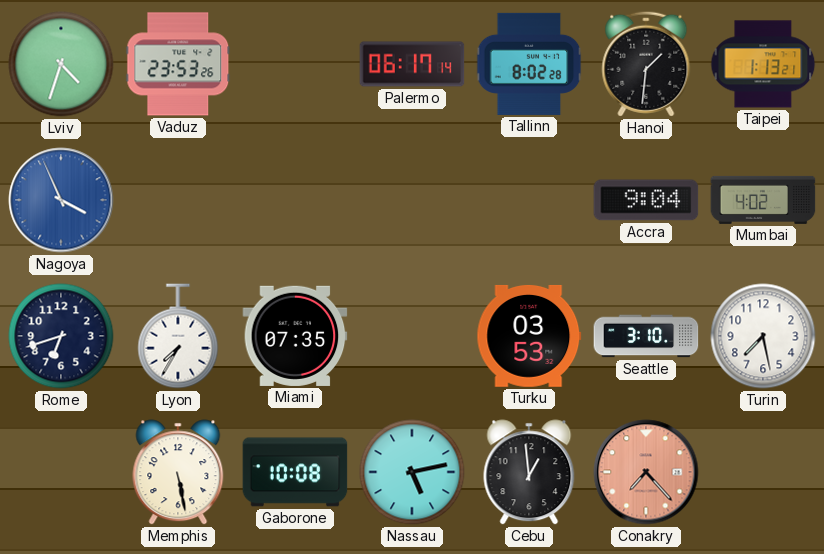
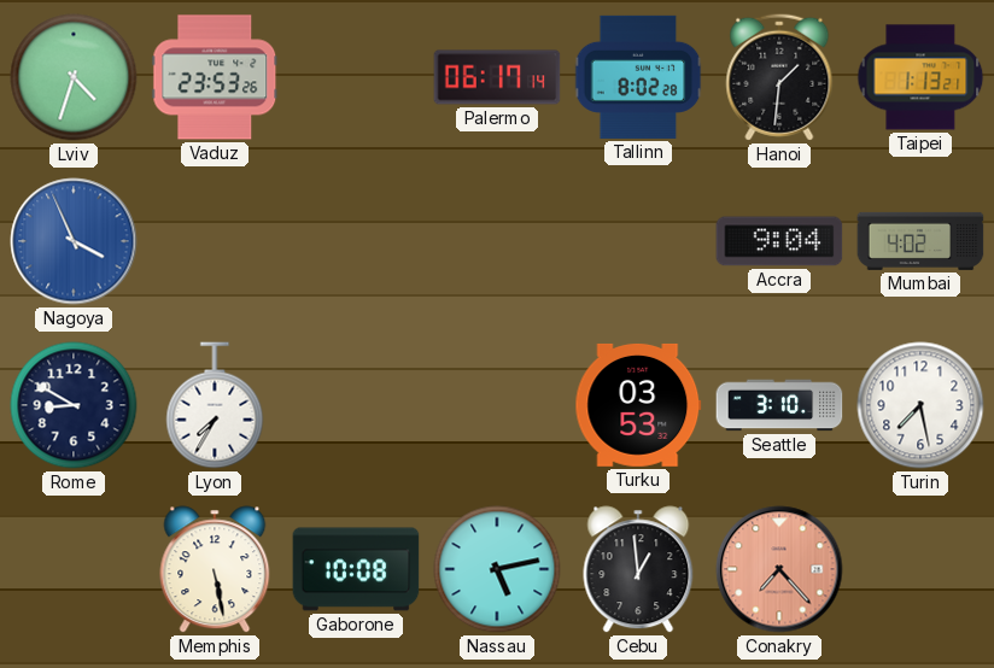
Rome: 6:42 -> 8:50 (74, 405)
Miami: 07:35 -> none (295, 336)
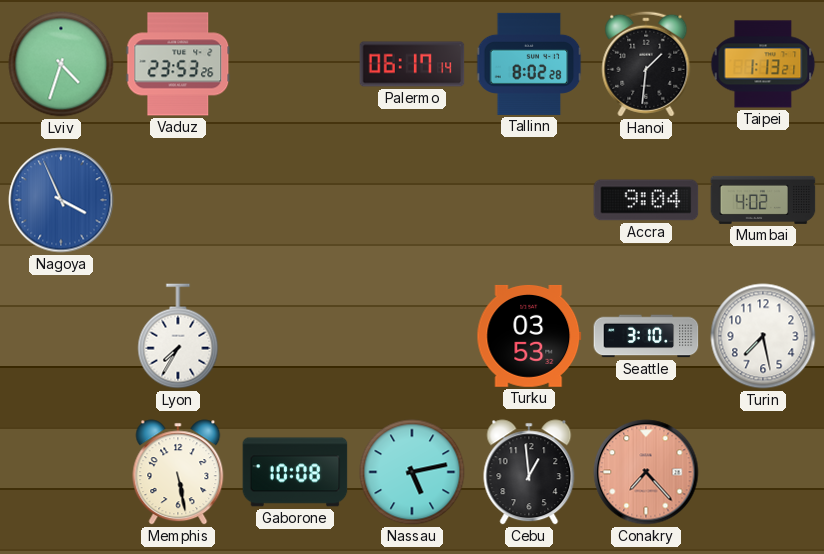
Rome: 8:50 -> none (74, 405)
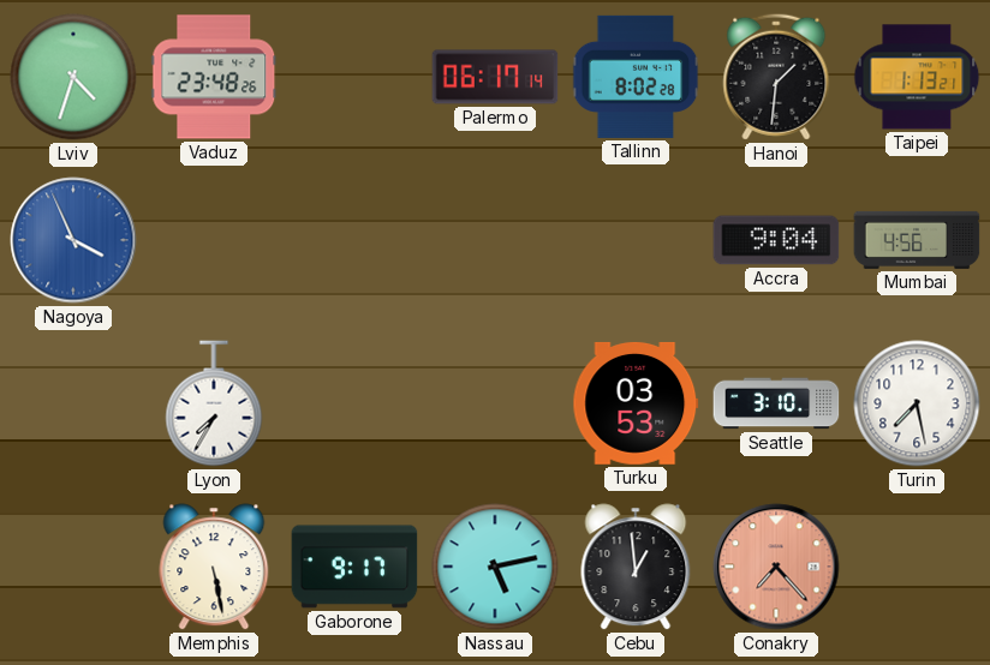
Vaduz: 23:53 -> 23:48 (214, 77)
Mumbai: 4:02 -> 4:56 (917, 240)
Gaborone: 10:08 -> 9:17 (354, 567)
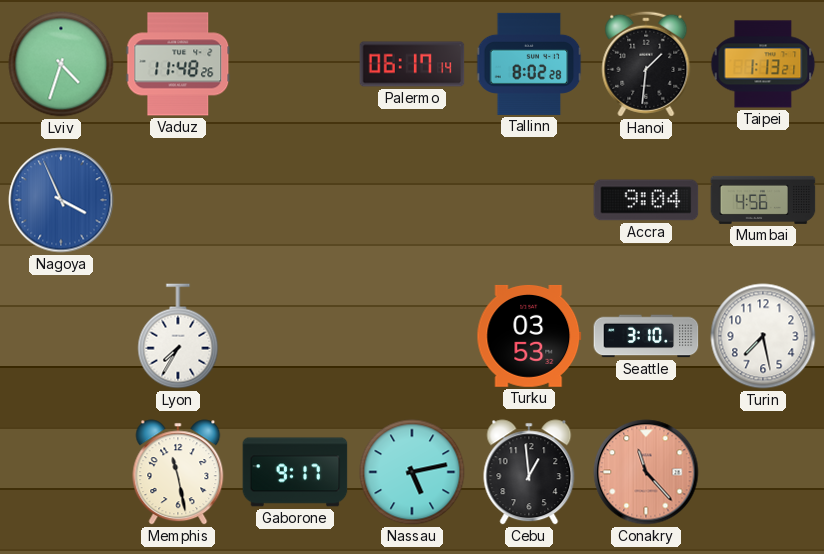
Vaduz: 23:48 -> 11:48 (178, 64)
Memphis: 5:28 -> 11:28 (178, 472)
Conakry: 7:23 -> 11:23 (646, 472)
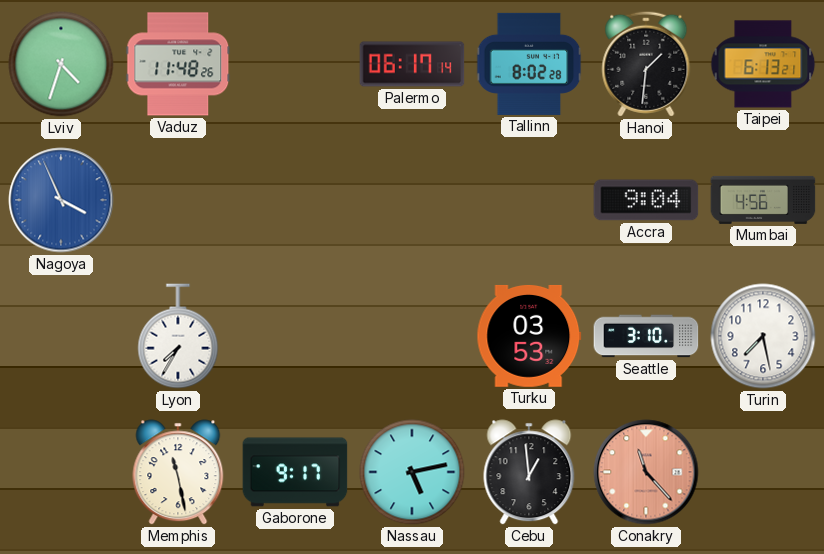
Taipei: 1:13 -> 6:13 (763, 64)
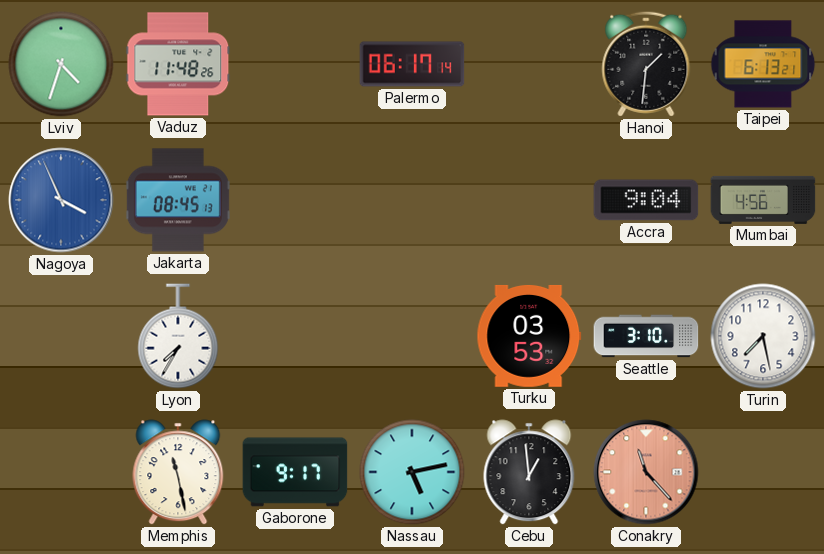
Tallinn: 8:02 -> none (529, 64)
Jakarta: none -> 08:45 (178, 200)
